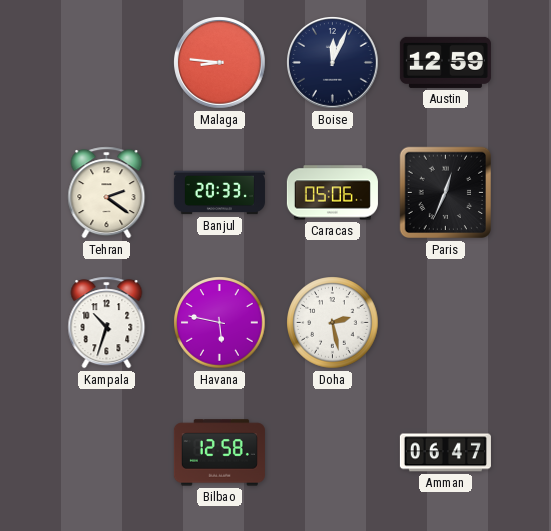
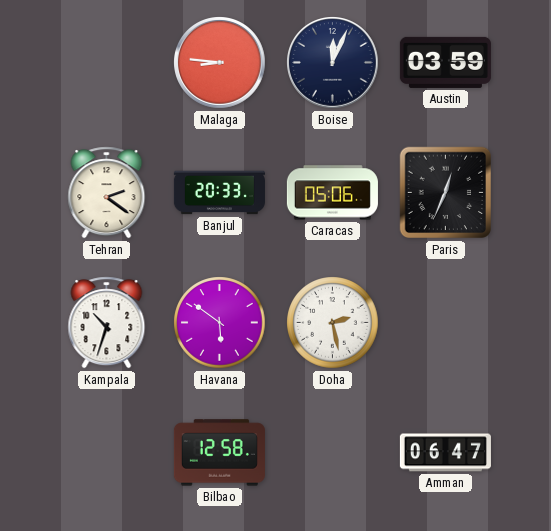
Austin: 12:59 -> 03:59 (445, 62)
Havana: 5:47 -> 5:51 (220, 323)
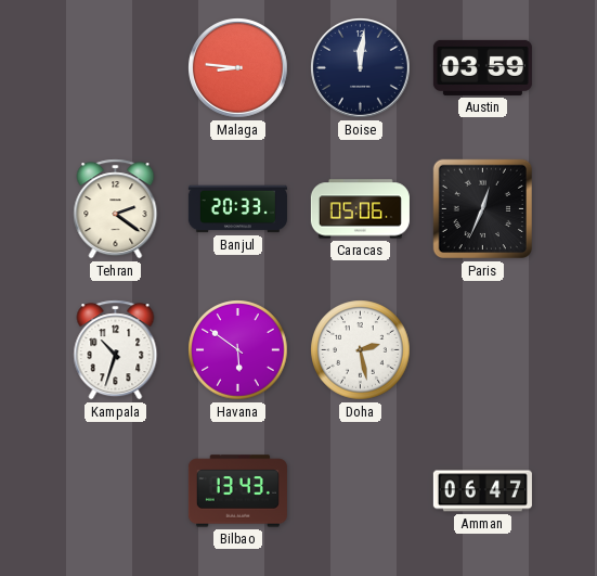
Boise: 12:04 -> 12:01 (361, 68)
Bilbao: 12:58 -> 13:43 (237, 491)
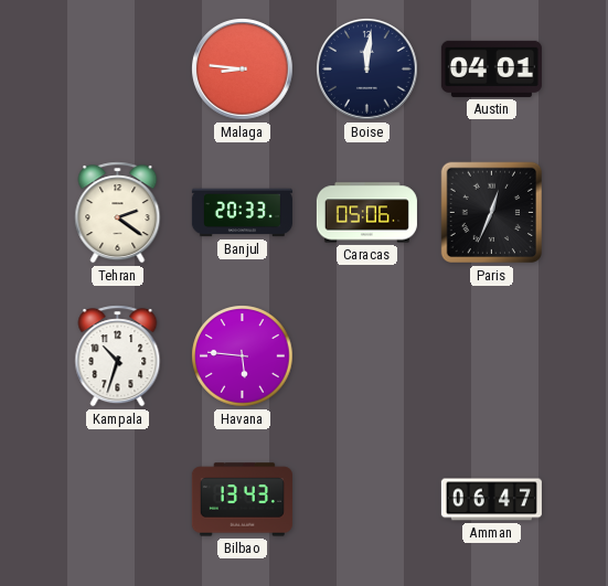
Austin: 03:59 -> 04:01 (491, 68)
Havana: 5:51 -> 5:46 (243, 356)
Doha: 2:28 -> none (361, 350)
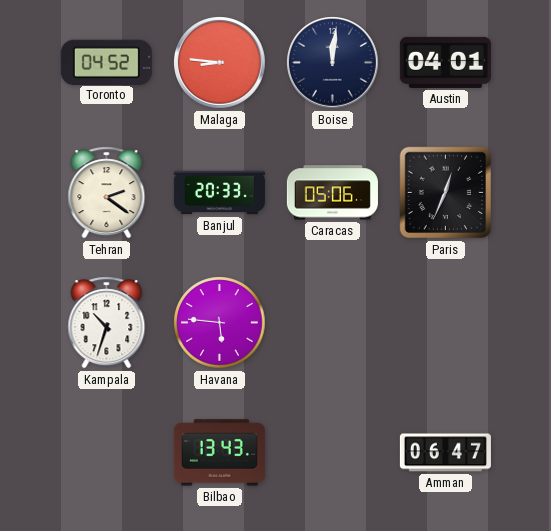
Toronto: none -> 04:52 (106, 62)
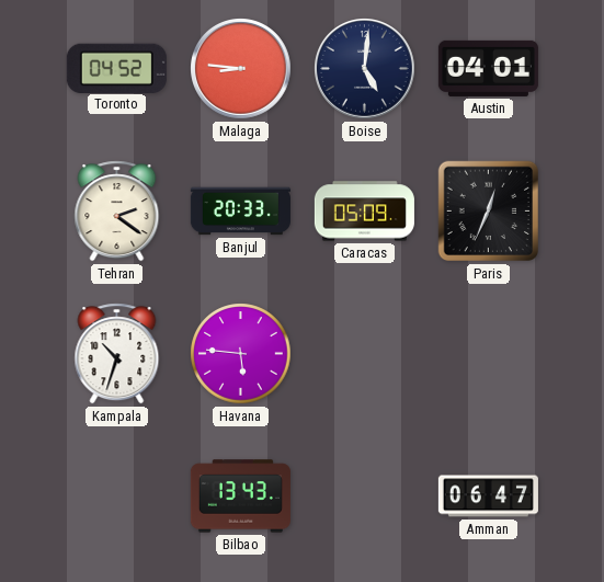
Boise: 12:01 -> 5:01 (365, 69)
Caracas: 05:06 -> 05:09 (364, 212)
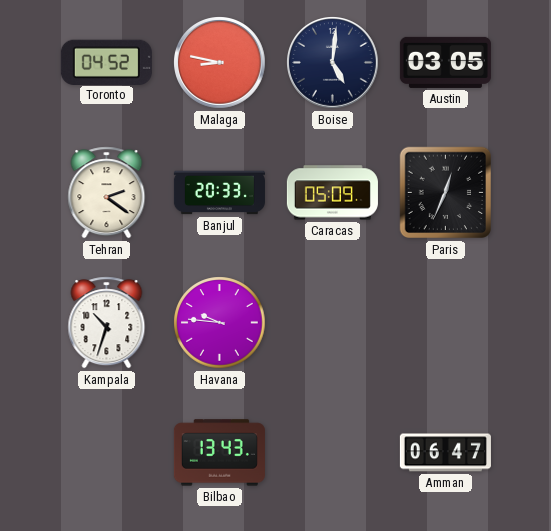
Malaga: 8:46 -> 8:47 (220, 63)
Austin: 04:01 -> 03:05 (445, 62)
Havana: 5:46 -> 9:46 (220, 323)
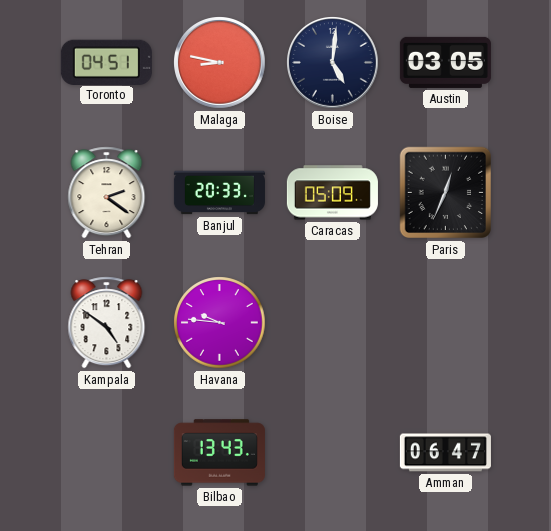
Toronto: 04:52 -> 04:51 (106, 62)
Kampala: 10:33 -> 4:51 (107, 323)
